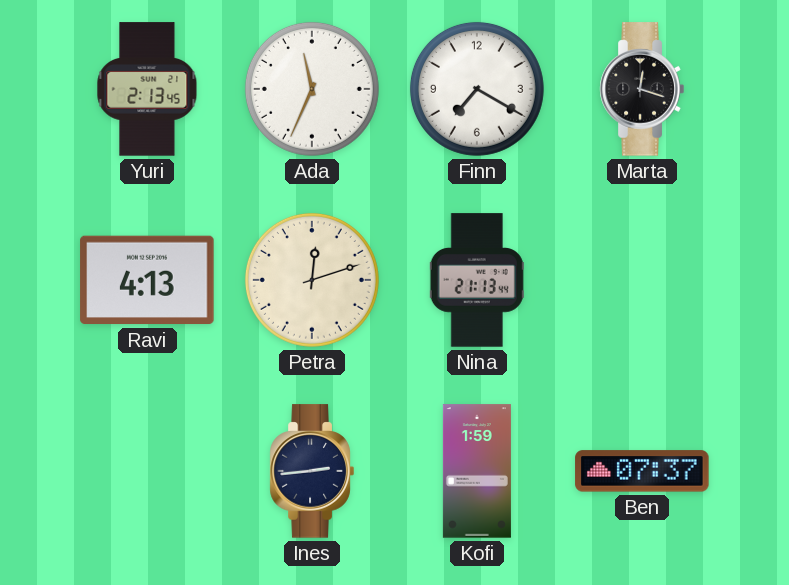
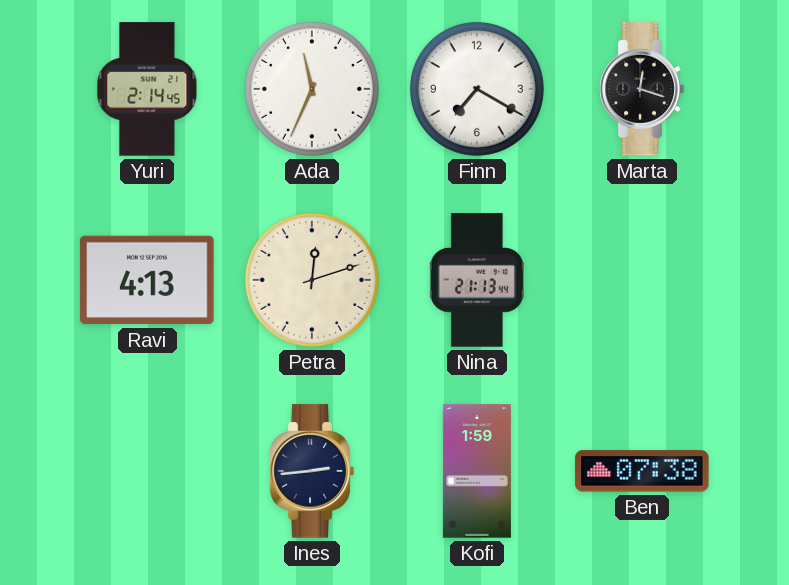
Yuri: 2:13 -> 2:14 (147, 89)
Ben: 07:37 -> 07:38 (642, 471)
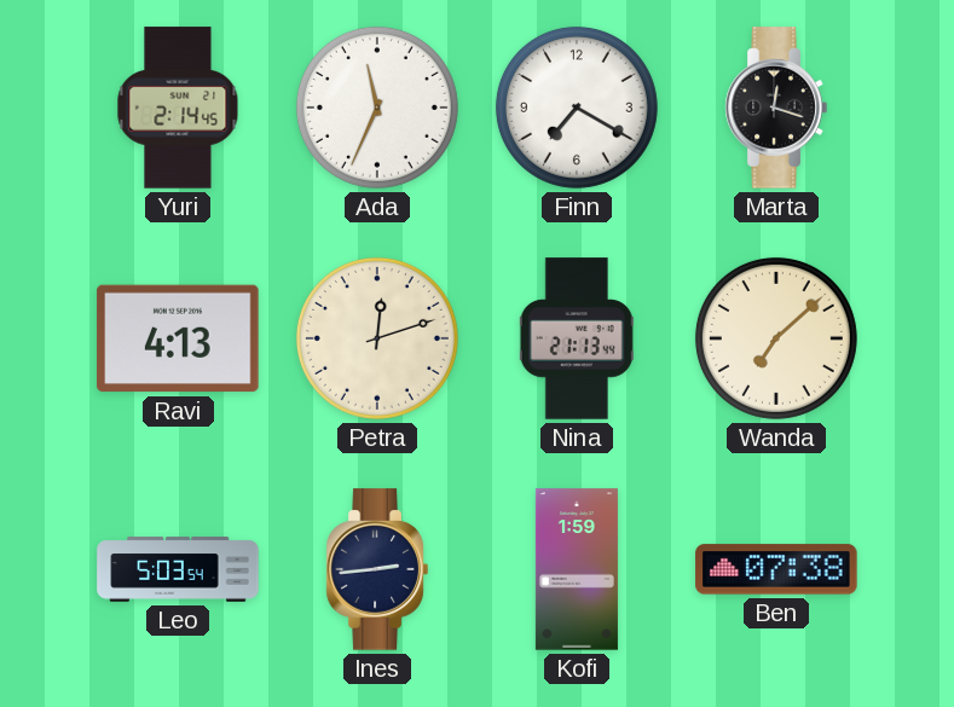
Wanda: none -> 7:08 (776, 338)
Leo: none -> 5:03 (178, 569)
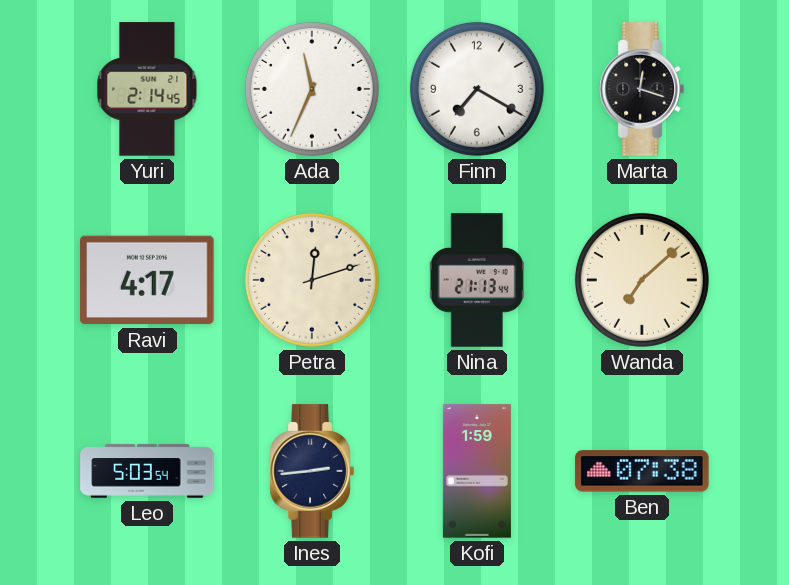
Ravi: 4:13 -> 4:17 (147, 280)
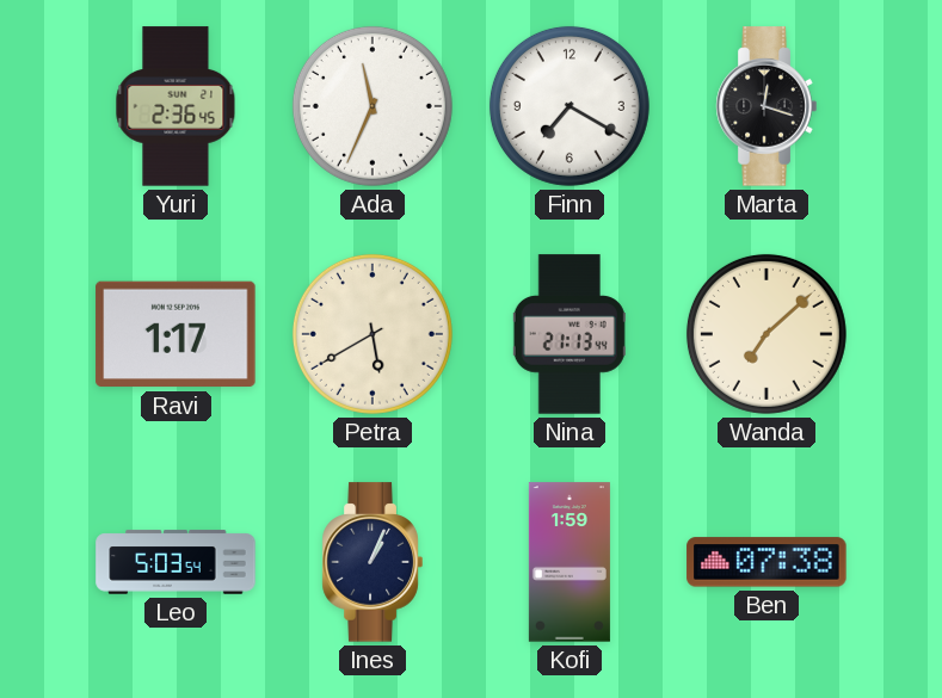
Yuri: 2:14 -> 2:36 (176, 106)
Ravi: 4:17 -> 1:17 (176, 334)
Petra: 12:12 -> 5:40 (373, 334)
Ines: 2:44 -> 1:04 (373, 562)
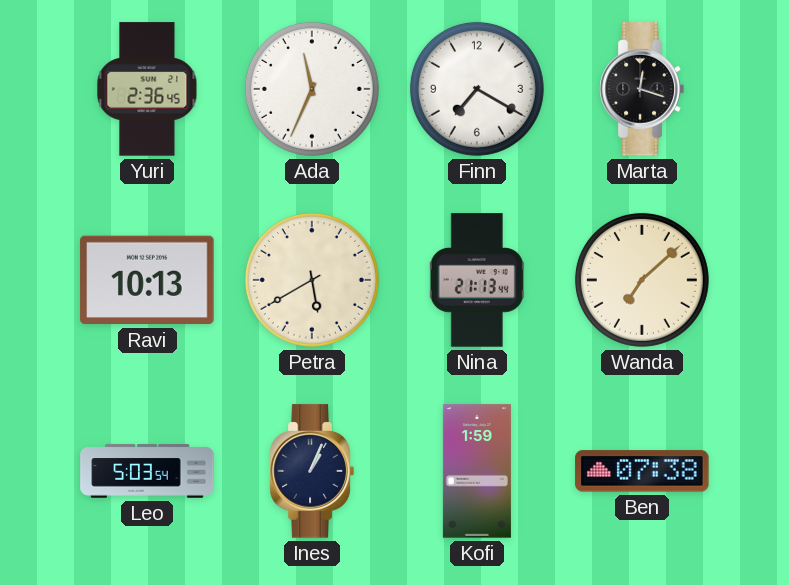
Ravi: 1:17 -> 10:13 (147, 280)
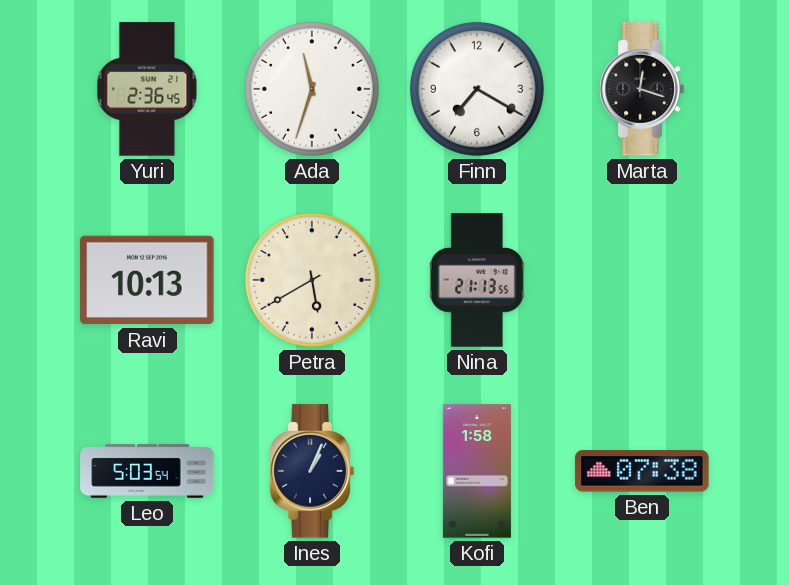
Ada: 11:34 -> 11:33 (312, 89)
Nina: 21:13:44 -> 21:13:55 (477, 280)
Wanda: 7:08 -> none (642, 280)
Kofi: 1:59 -> 1:58 (477, 471)
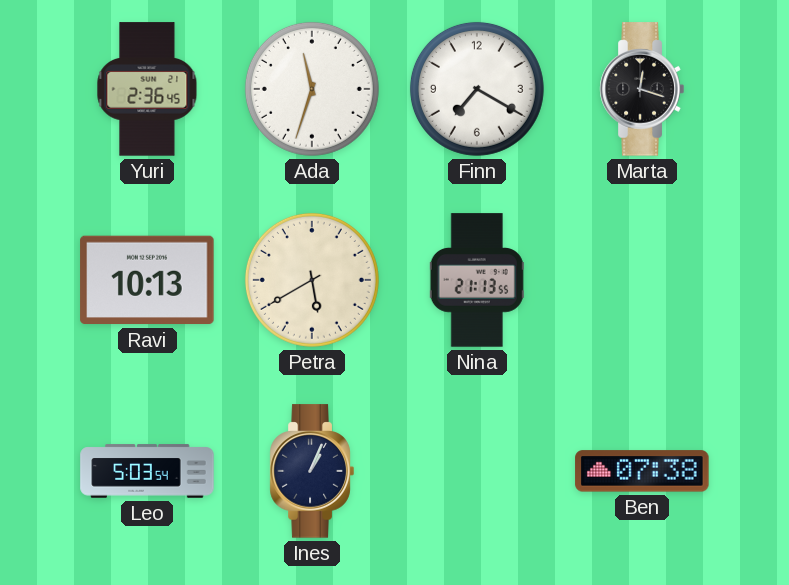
Kofi: 1:58 -> none (477, 471)
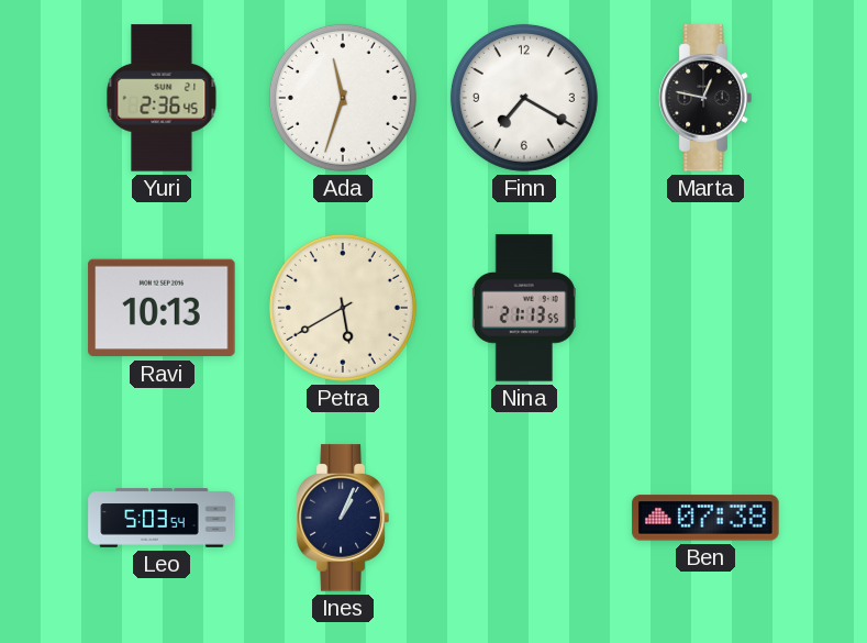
Marta: 12:18 -> 12:47 (705, 98)
